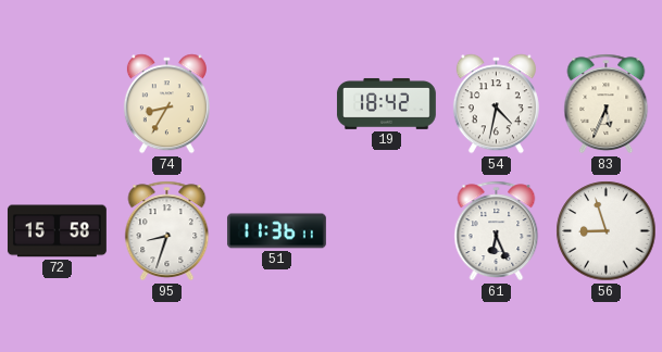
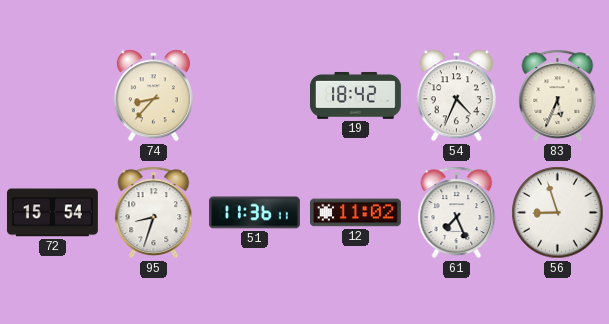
74: 8:35 -> 8:37 (153, 96)
54: 4:32 -> 4:34 (456, 96)
72: 15:58 -> 15:54 (52, 213)
12: none -> 11:02 (355, 213)
61: 6:26 -> 7:26 (457, 213)
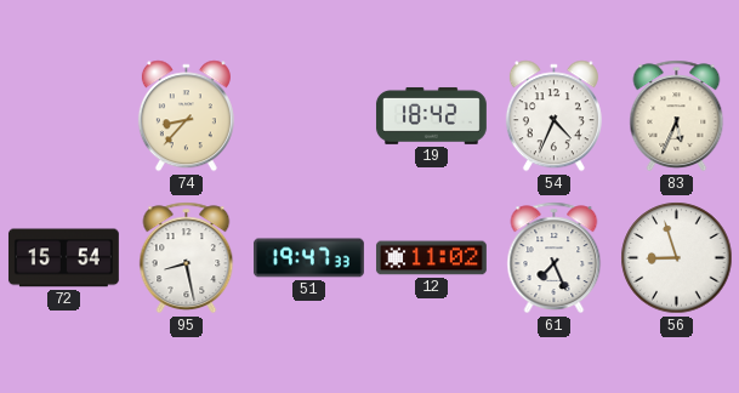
95: 8:33 -> 8:28 (187, 258)
51: 11:36 -> 19:47 (308, 258)
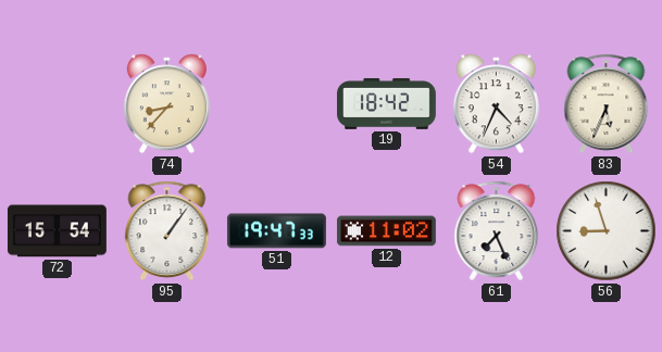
95: 8:28 -> 1:06 (167, 231)
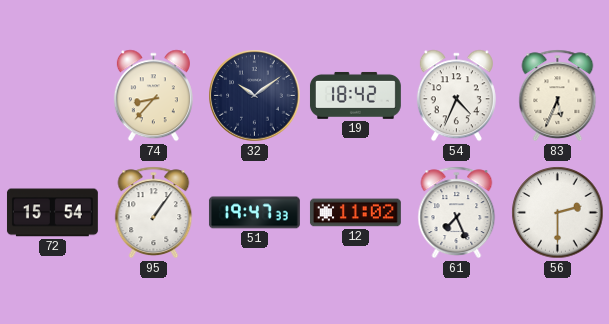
32: none -> 10:09 (255, 96)
56: 8:57 -> 2:30 (558, 213)
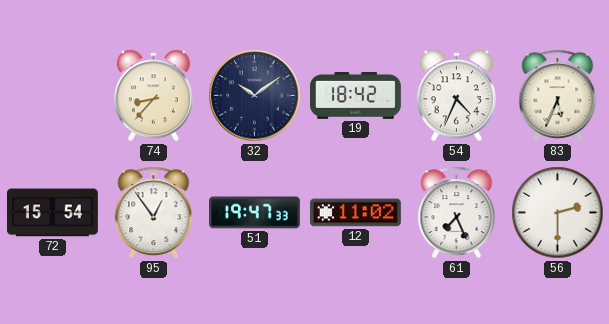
95: 1:06 -> 12:54 (154, 213)
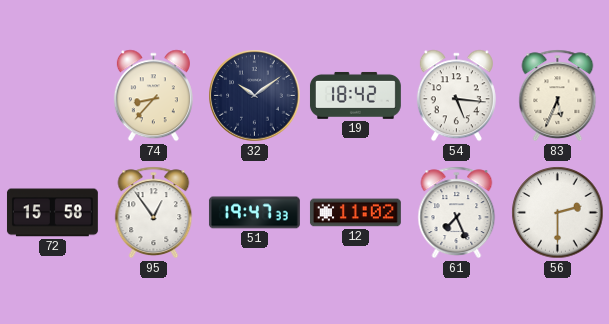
54: 4:34 -> 5:16 (456, 96)
72: 15:54 -> 15:58 (52, 213)
